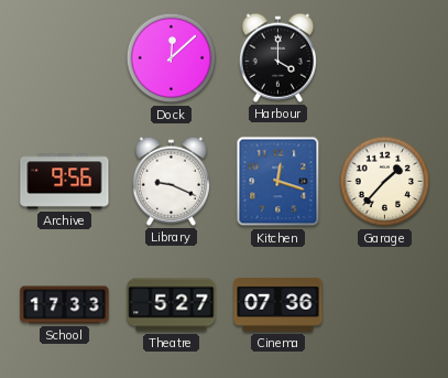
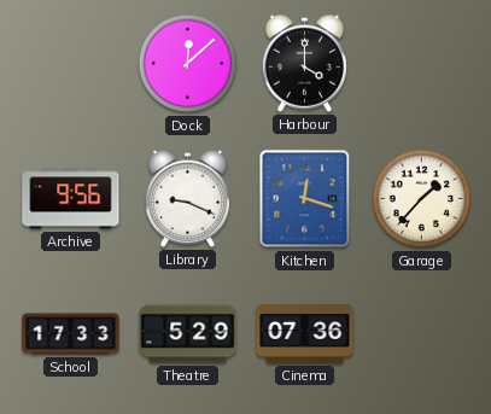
Theatre: 5:27 -> 5:29 (188, 334)
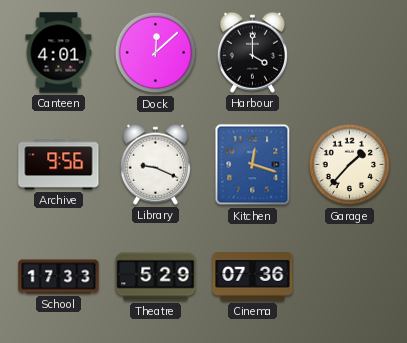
Canteen: none -> 4:01 (59, 53)
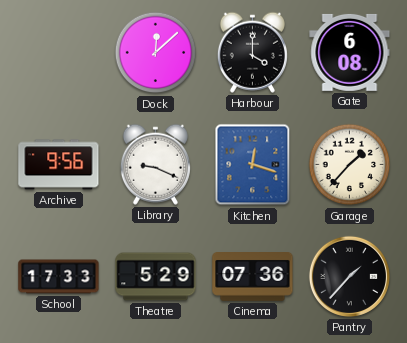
Canteen: 4:01 -> none (59, 53)
Gate: none -> 6:08 (350, 52)
Pantry: none -> 1:37 (349, 276)
